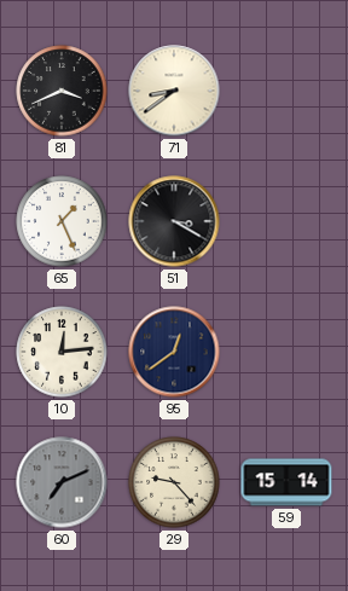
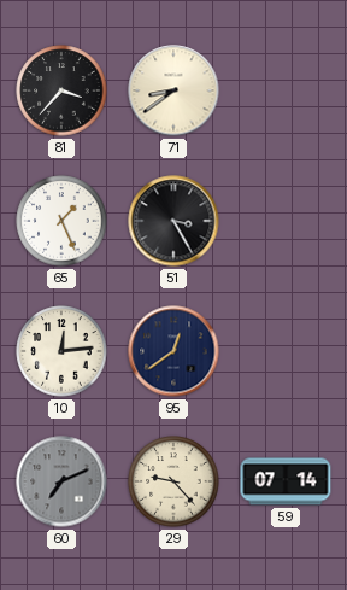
81: 3:41 -> 3:37 (61, 90)
51: 3:20 -> 3:25 (173, 221)
59: 15:14 -> 07:14 (286, 481)
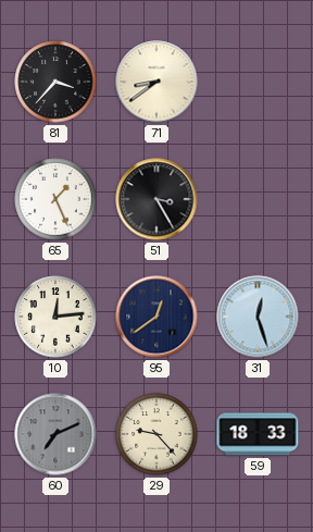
31: none -> 12:27 (258, 317)
59: 07:14 -> 18:33 (258, 434)
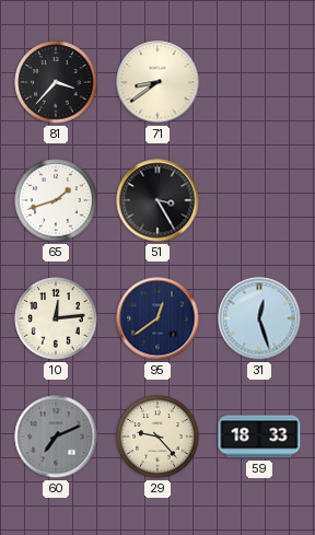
65: 1:26 -> 1:42 (56, 200)
